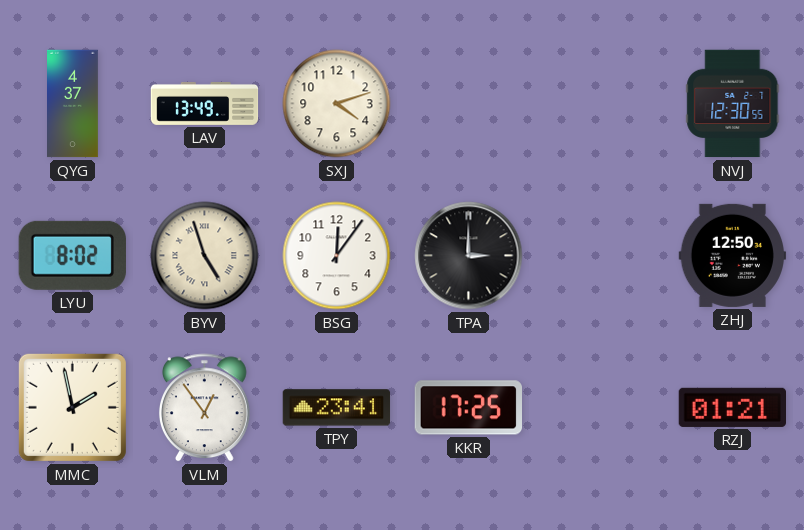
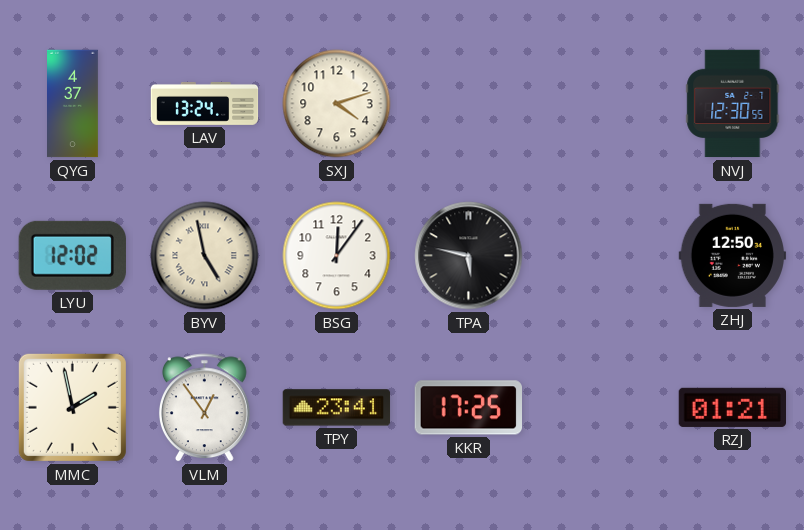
LAV: 13:49 -> 13:24 (205, 103)
LYU: 8:02 -> 12:02 (72, 255)
BYV: 4:57 -> 4:58 (205, 256)
TPA: 3:00 -> 5:47 (469, 256)
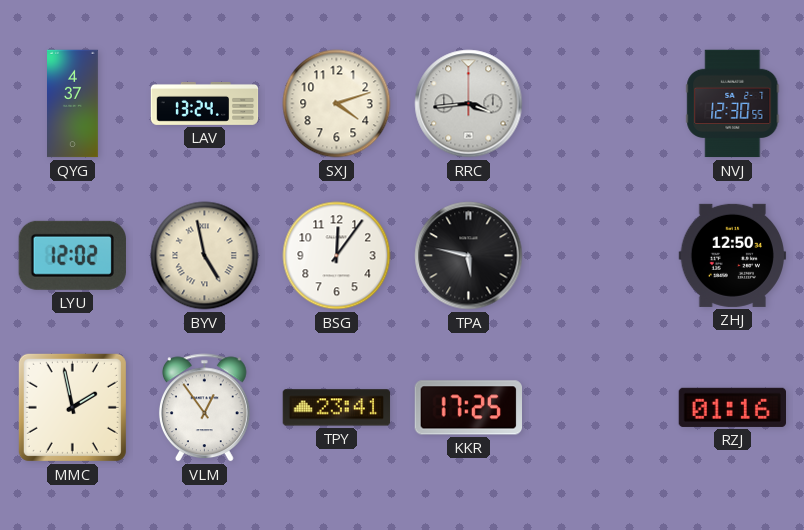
RRC: none -> 3:44 (469, 104)
RZJ: 01:21 -> 01:16 (733, 407)
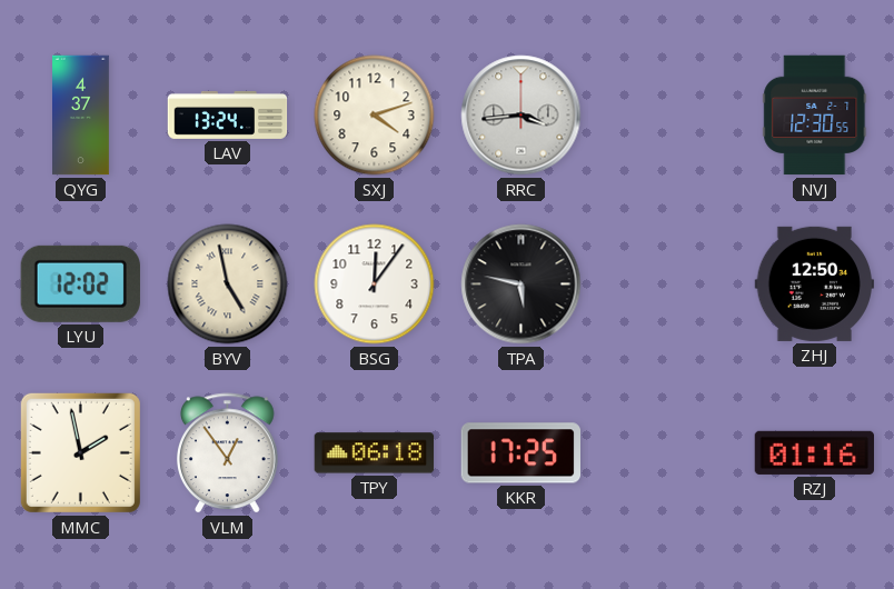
TPY: 23:41 -> 06:18 (375, 453)
